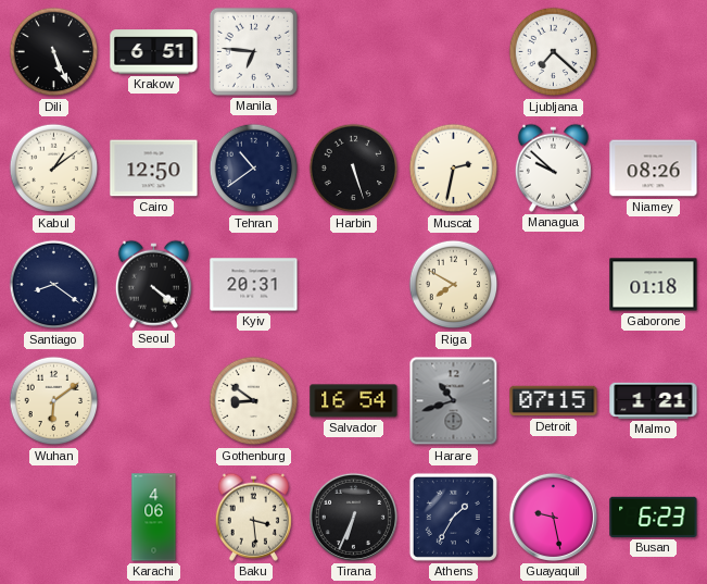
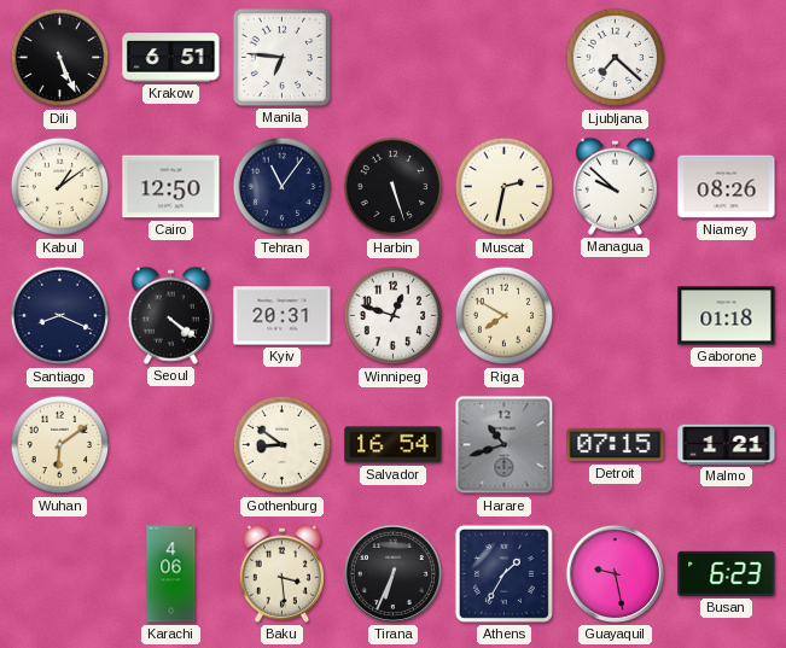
Tehran: 10:39 -> 11:06 (283, 187)
Santiago: 8:21 -> 8:19 (60, 316)
Winnipeg: none -> 12:48 (394, 316)
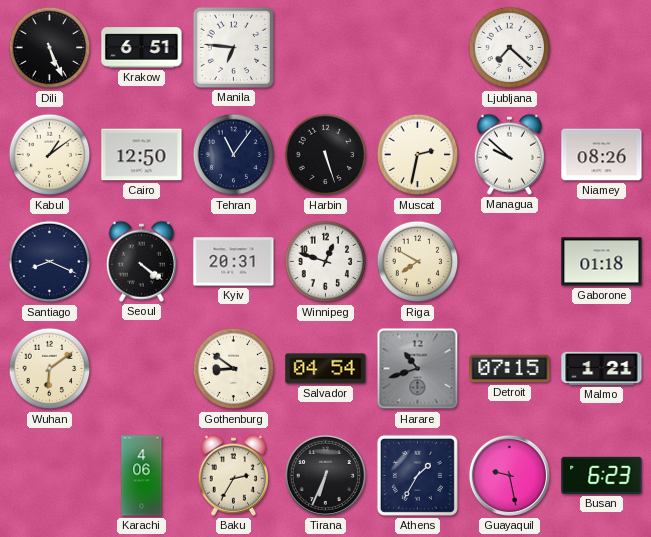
Salvador: 16:54 -> 04:54 (326, 369)
Baku: 3:29 -> 2:35 (233, 475)
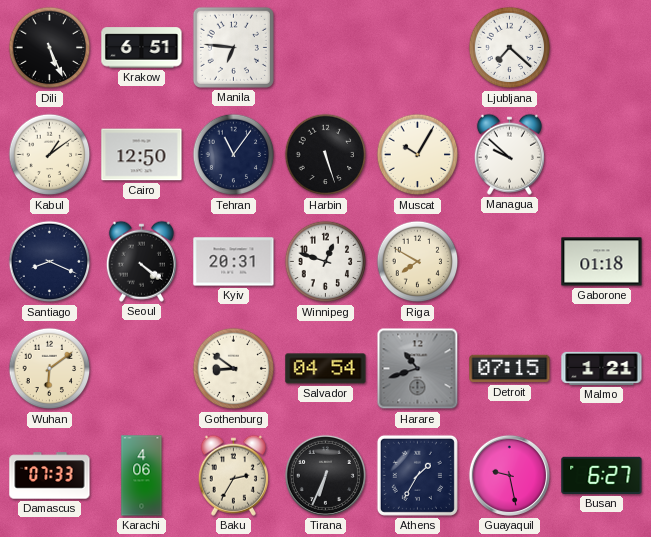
Muscat: 2:32 -> 10:05 (418, 155)
Niamey: 08:26 -> none (602, 155)
Damascus: none -> 07:33 (50, 476)
Busan: 6:23 -> 6:27 (602, 475)
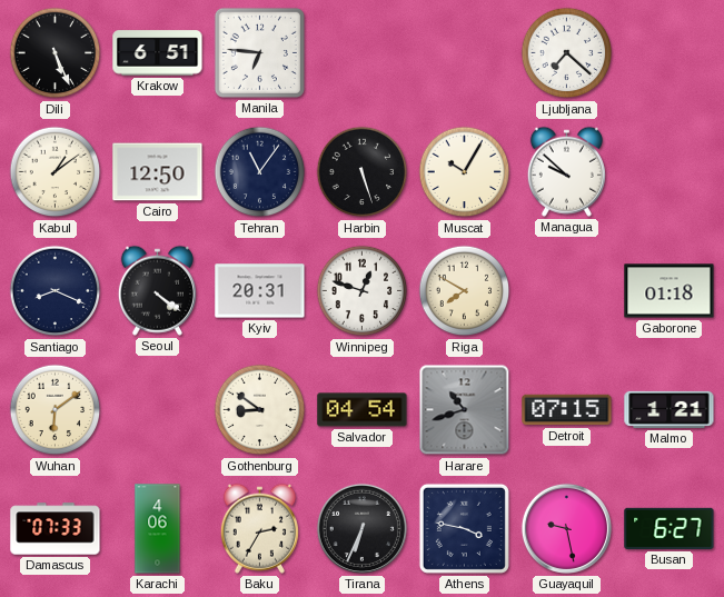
Athens: 1:35 -> 3:47 (464, 528)
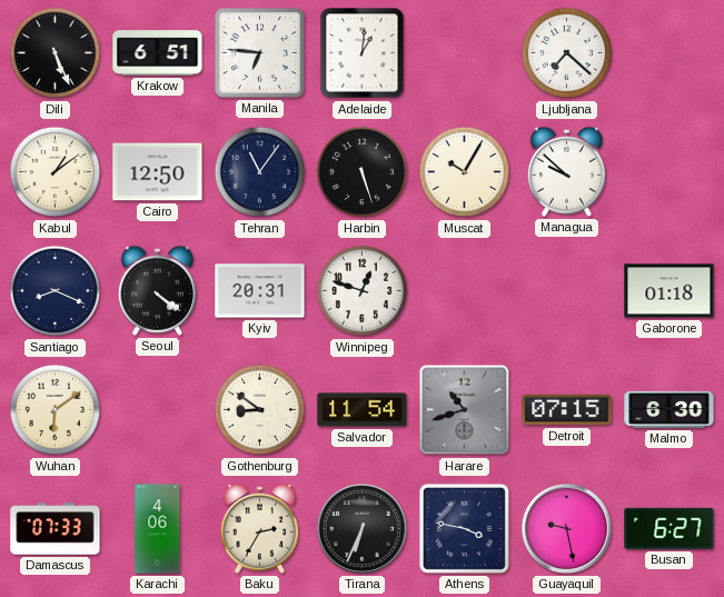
Adelaide: none -> 1:01 (363, 53)
Riga: 7:50 -> none (465, 291)
Salvador: 04:54 -> 11:54 (363, 410)
Malmo: 1:21 -> 6:30 (670, 409)
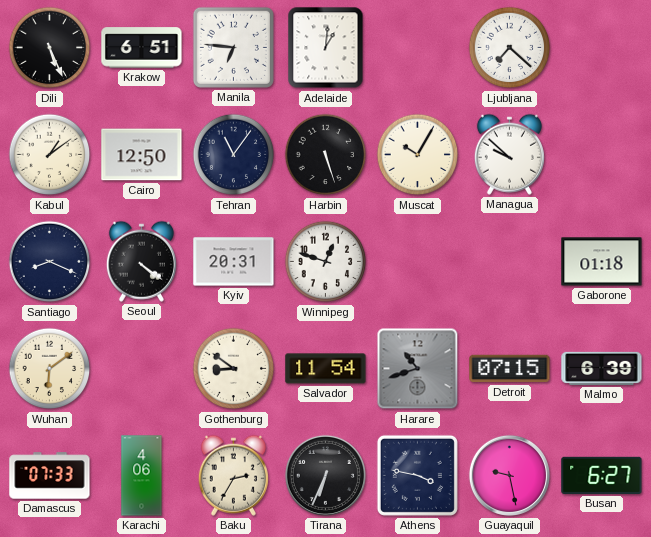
Malmo: 6:30 -> 6:39 (602, 368)
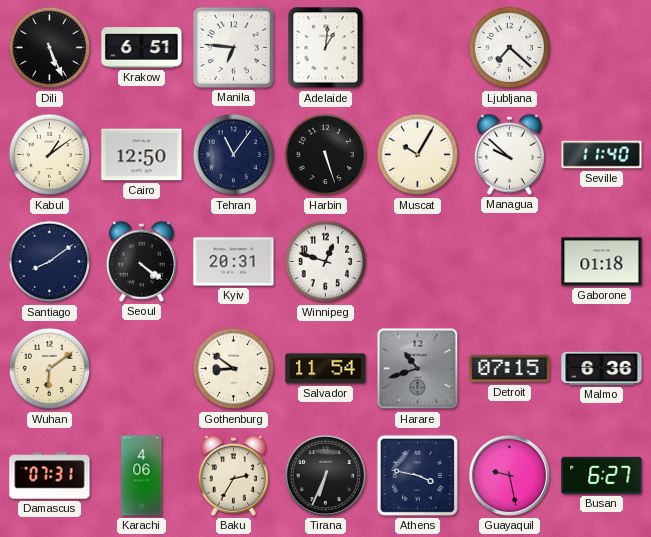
Seville: none -> 11:40 (602, 155)
Santiago: 8:19 -> 8:09 (50, 262)
Malmo: 6:39 -> 6:36 (602, 368)
Damascus: 07:33 -> 07:31 (50, 476)
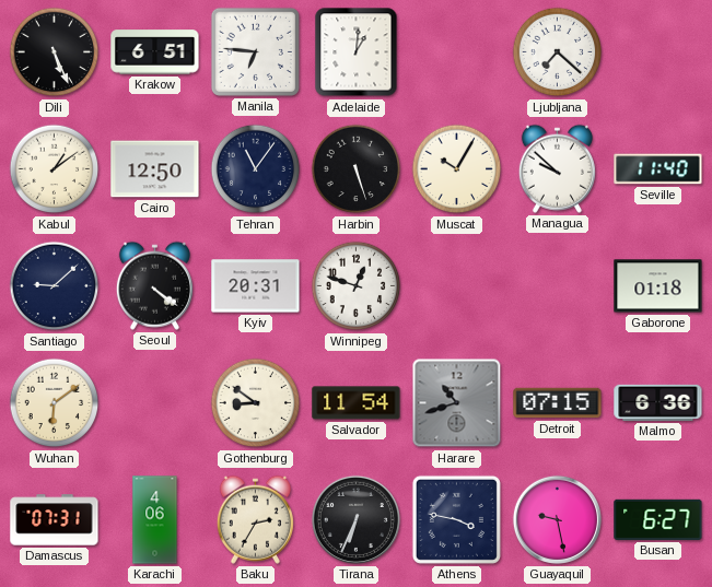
Santiago: 8:09 -> 9:08 (55, 286)
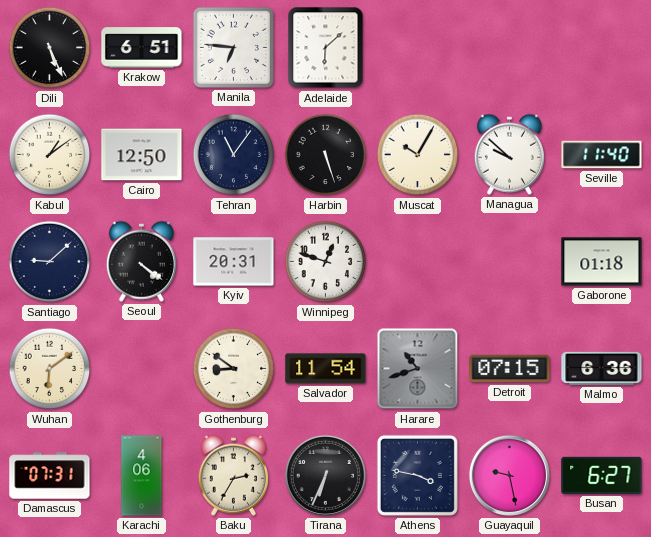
Adelaide: 1:01 -> 6:08 (326, 48)
Ljubljana: 7:22 -> none (558, 52)
